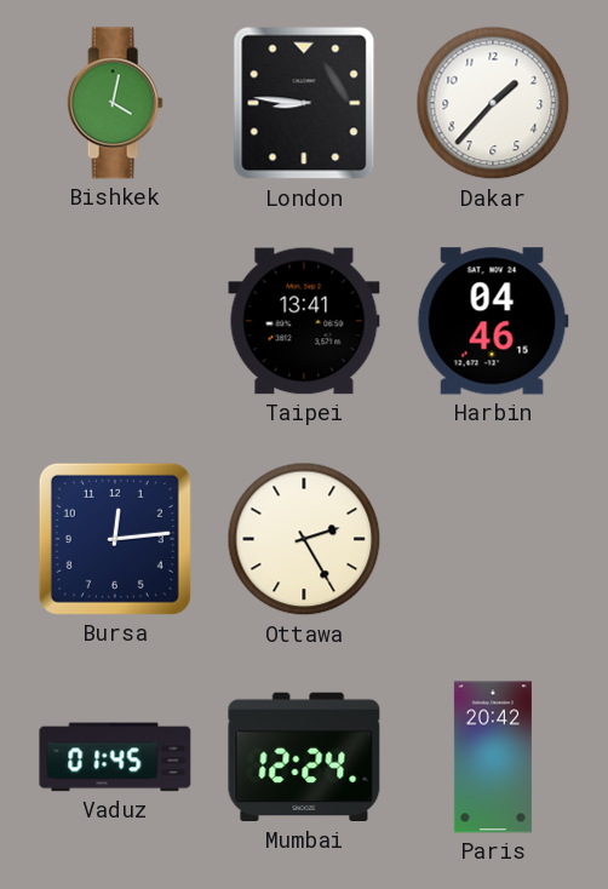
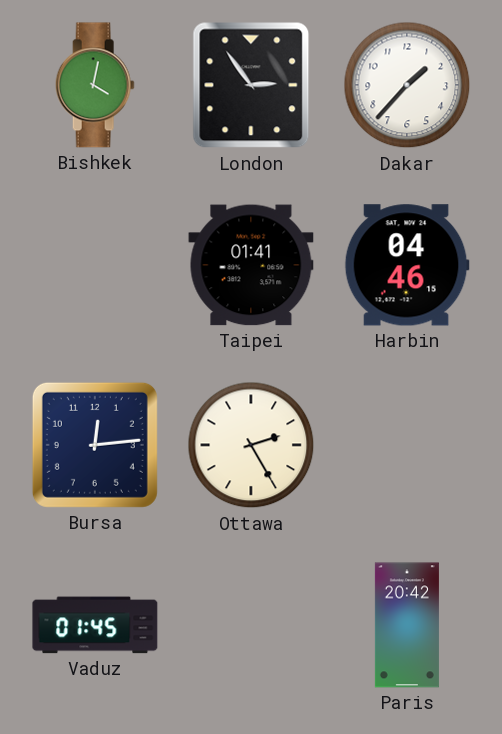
London: 8:46 -> 2:54 (251, 85)
Taipei: 13:41 -> 01:41 (251, 265)
Mumbai: 12:24 -> none (304, 757)
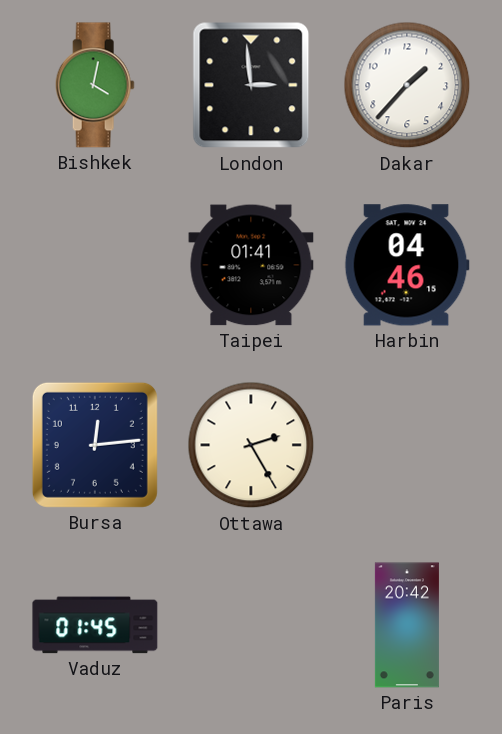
London: 2:54 -> 2:59 (251, 85)
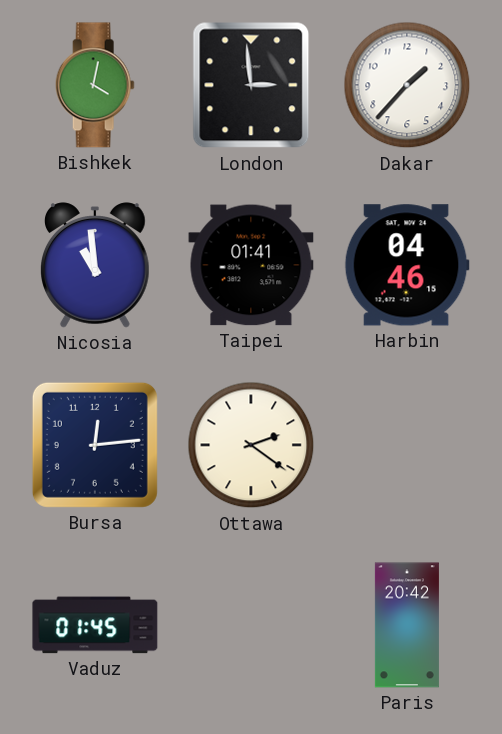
Nicosia: none -> 10:59 (96, 265)
Ottawa: 2:25 -> 2:21 (251, 445)
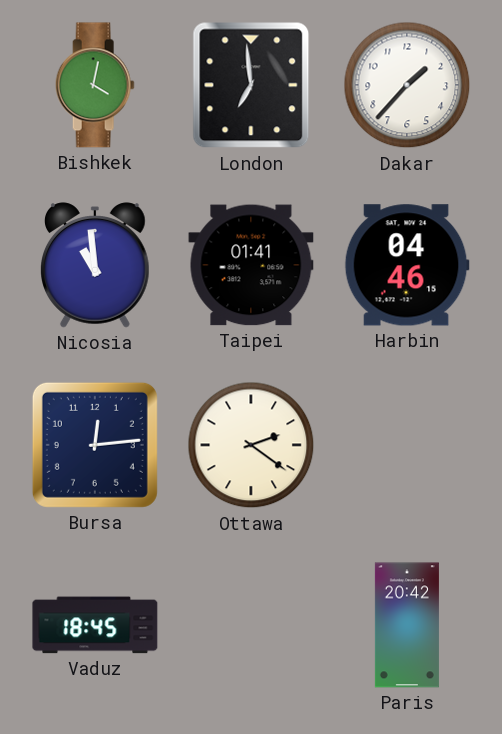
London: 2:59 -> 6:59 (251, 85)
Vaduz: 01:45 -> 18:45 (95, 625)
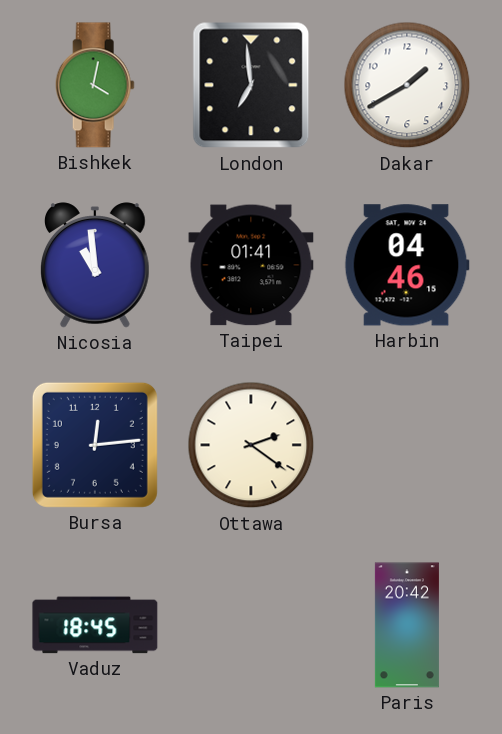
Dakar: 1:37 -> 1:40 (407, 85)
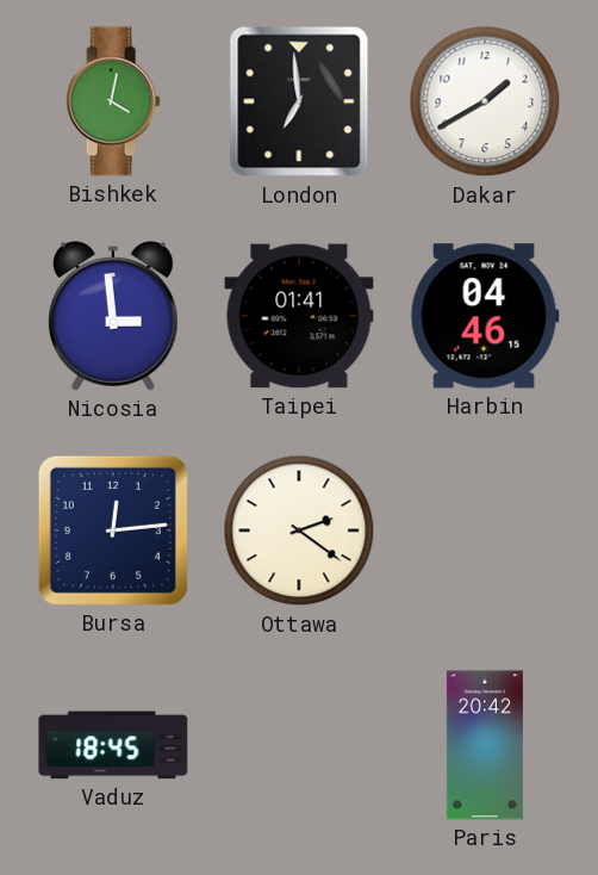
Nicosia: 10:59 -> 2:59 (114, 316)
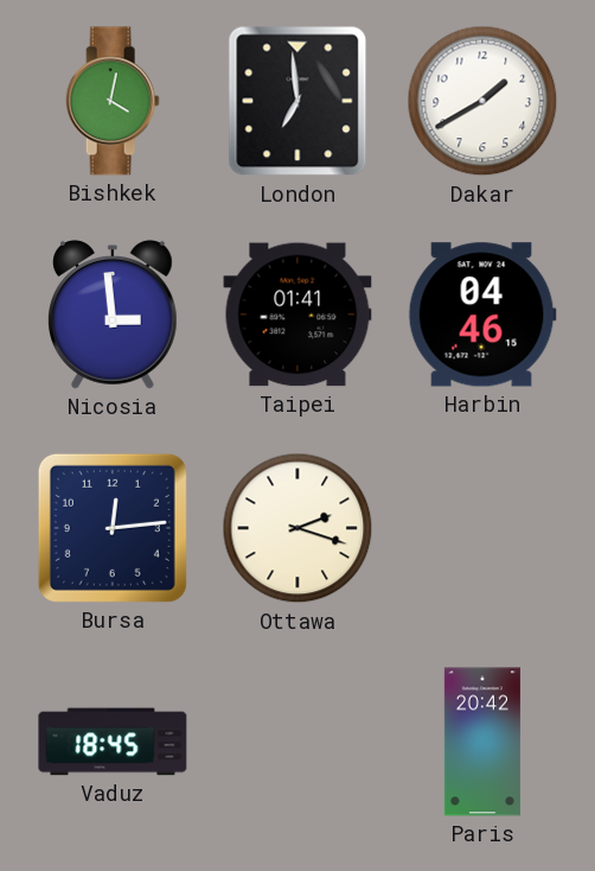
Ottawa: 2:21 -> 2:18 (297, 528)
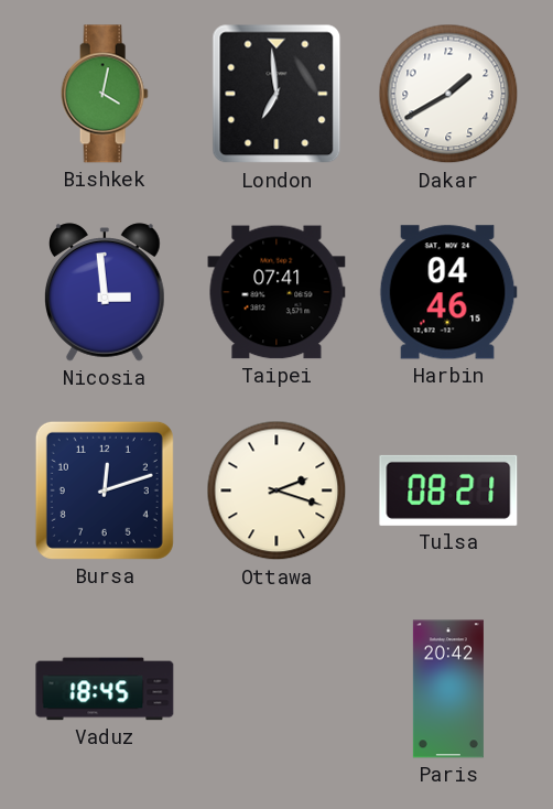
Taipei: 01:41 -> 07:41 (276, 292)
Bursa: 12:14 -> 12:12 (105, 490)
Tulsa: none -> 08:21 (448, 490)
